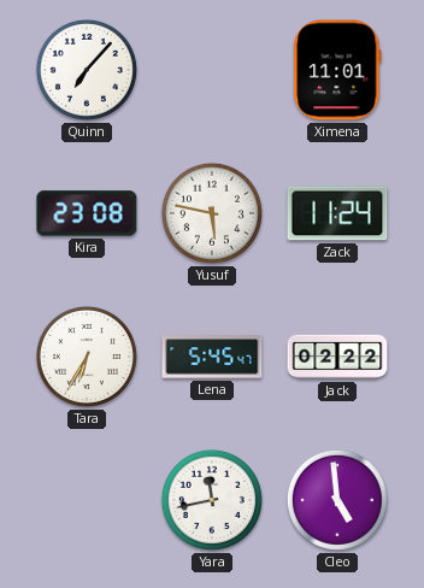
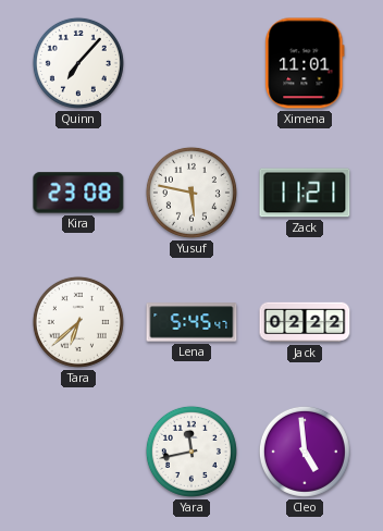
Zack: 11:24 -> 11:21 (305, 193)
Tara: 6:35 -> 6:38 (78, 322)
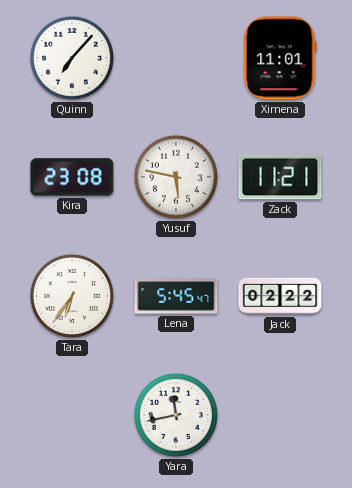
Tara: 6:38 -> 6:36 (72, 296)
Cleo: 4:59 -> none (305, 452)
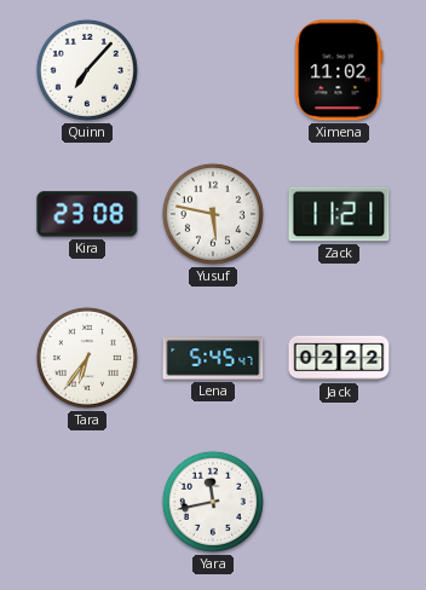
Ximena: 11:01 -> 11:02 (339, 70)
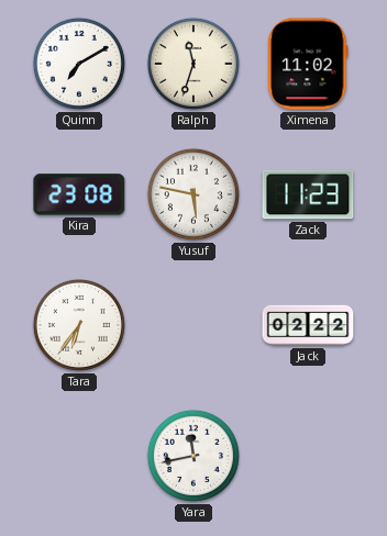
Quinn: 7:07 -> 7:10 (79, 64)
Ralph: none -> 11:33 (193, 64)
Zack: 11:21 -> 11:23 (308, 194)
Lena: 5:45 -> none (213, 358)
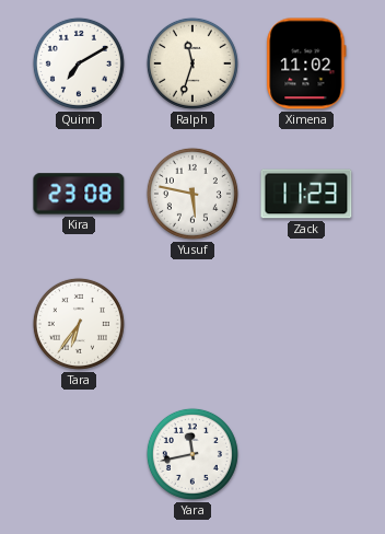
Jack: 02:22 -> none (308, 325)
